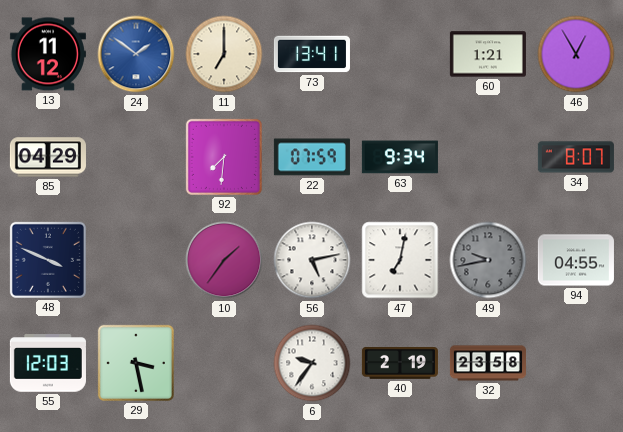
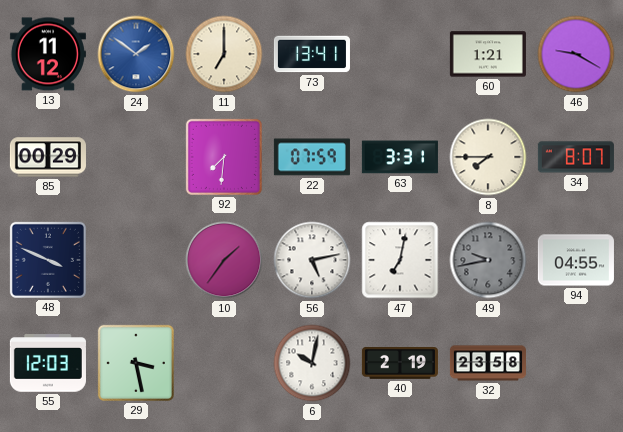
46: 12:55 -> 9:20 (576, 54)
85: 04:29 -> 00:29 (48, 157)
63: 9:34 -> 3:31 (400, 157)
8: none -> 7:45 (488, 157)
6: 9:36 -> 10:02 (312, 363)
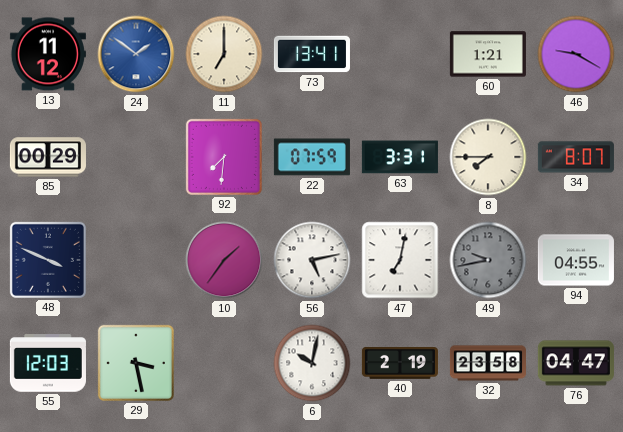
76: none -> 04:47 (576, 363)
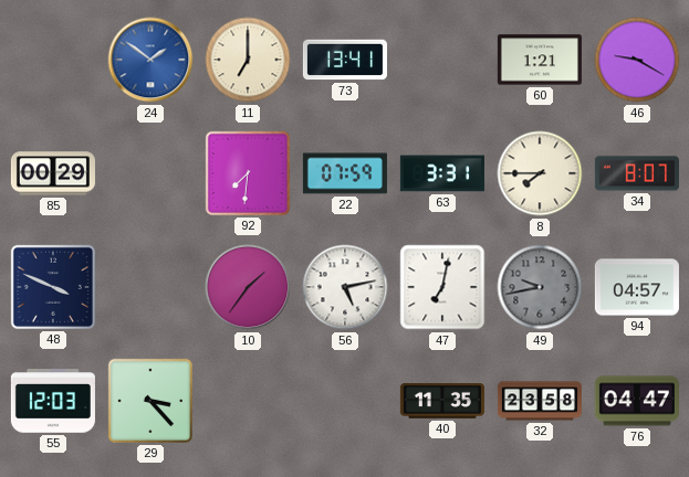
13: 11:12 -> none (48, 54)
94: 04:55 -> 04:57 (637, 287)
29: 3:28 -> 3:23 (150, 401)
6: 10:02 -> none (312, 363)
40: 2:19 -> 11:35 (442, 402)
